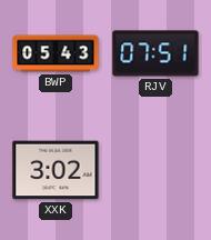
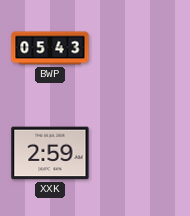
RJV: 07:51 -> none (155, 53)
XXK: 3:02 -> 2:59 (50, 153)
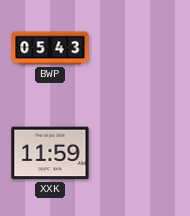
XXK: 2:59 -> 11:59 (50, 153)
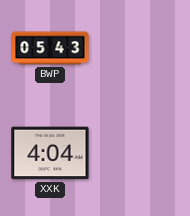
XXK: 11:59 -> 4:04 (50, 153)
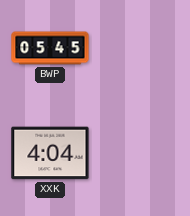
BWP: 05:43 -> 05:45 (50, 48)
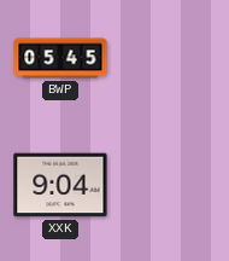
XXK: 4:04 -> 9:04 (60, 185)
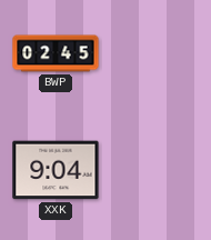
BWP: 05:45 -> 02:45 (56, 53)
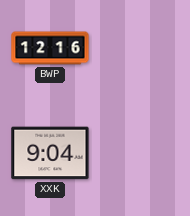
BWP: 02:45 -> 12:16 (50, 48)
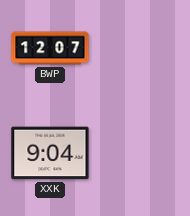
BWP: 12:16 -> 12:07 (50, 48)
